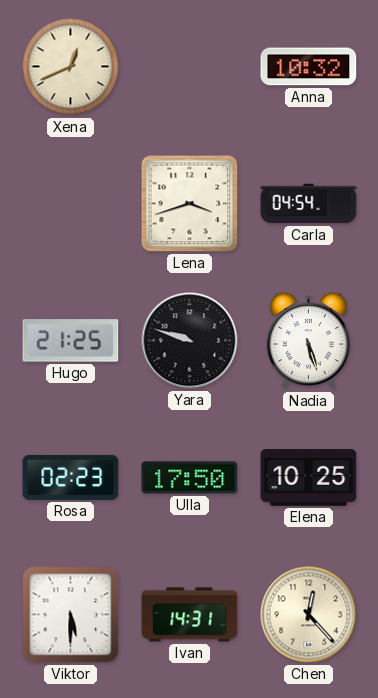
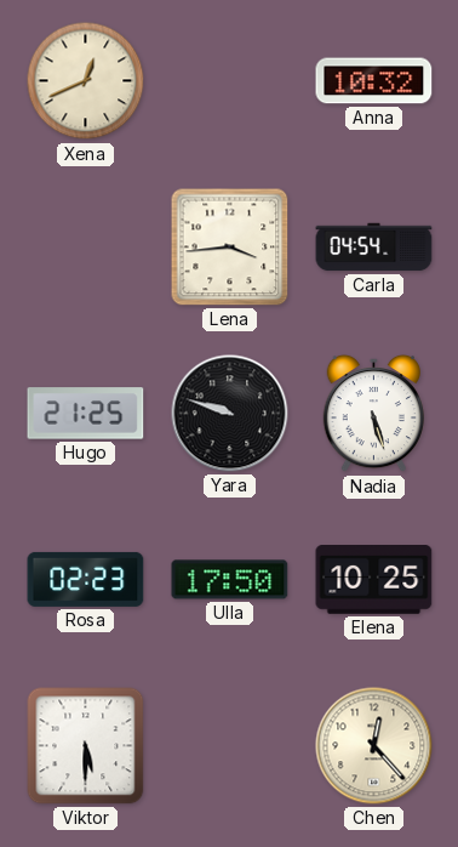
Lena: 3:42 -> 3:44 (230, 248)
Ivan: 14:31 -> none (190, 615)
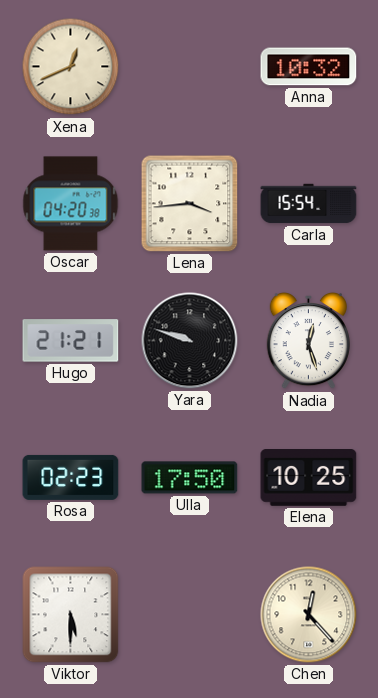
Oscar: none -> 04:20 (71, 204)
Carla: 04:54 -> 15:54 (309, 204)
Hugo: 21:25 -> 21:21 (71, 341)
Nadia: 5:27 -> 12:27 (308, 341)
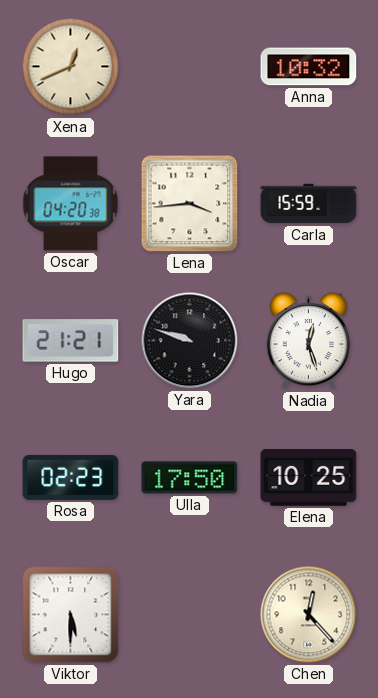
Carla: 15:54 -> 15:59 (309, 204)
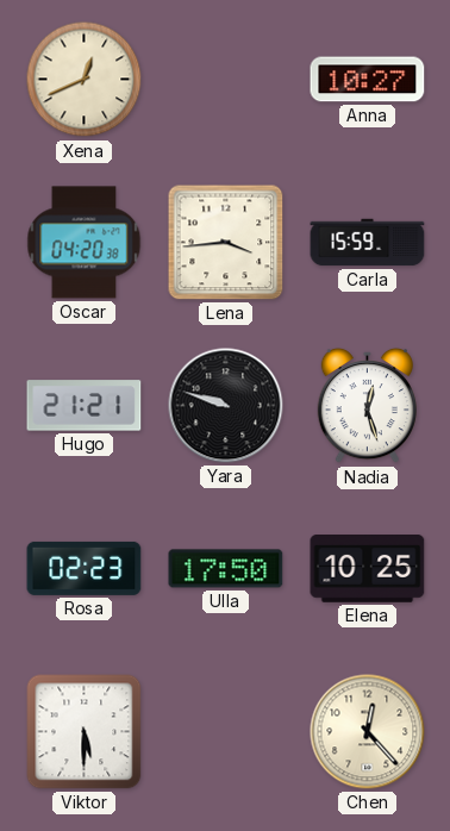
Anna: 10:32 -> 10:27 (368, 80)
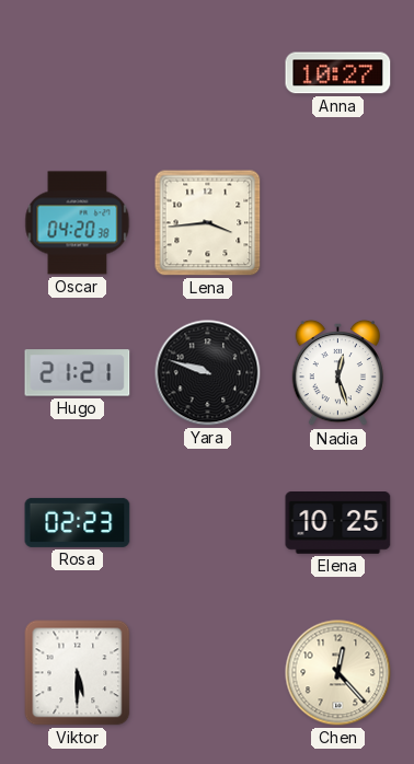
Xena: 12:41 -> none (85, 80)
Carla: 15:59 -> none (368, 243)
Ulla: 17:50 -> none (226, 569)
